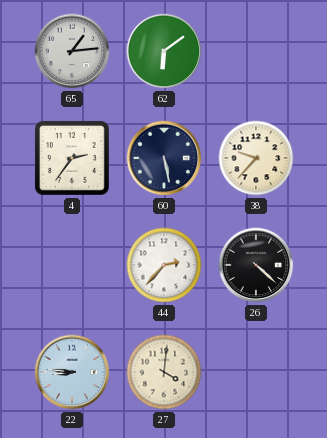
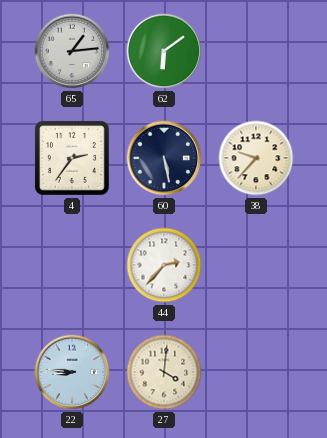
26: 4:22 -> none (256, 265)
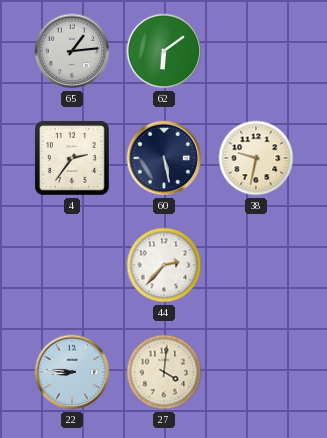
38: 9:37 -> 9:32 (256, 158)
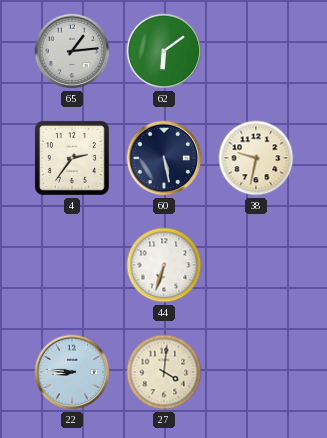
44: 2:37 -> 6:33 (164, 265)
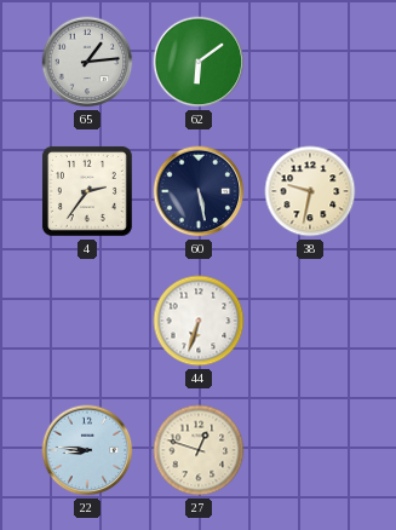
27: 4:01 -> 12:48 (199, 450)
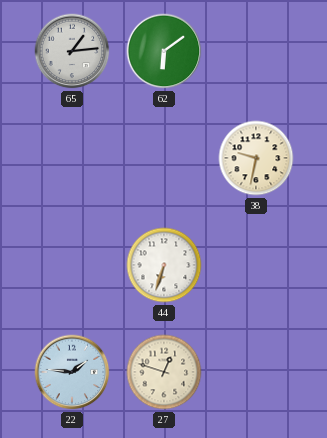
4: 2:36 -> none (87, 191)
60: 5:28 -> none (199, 191)
22: 8:46 -> 1:46 (72, 372)
